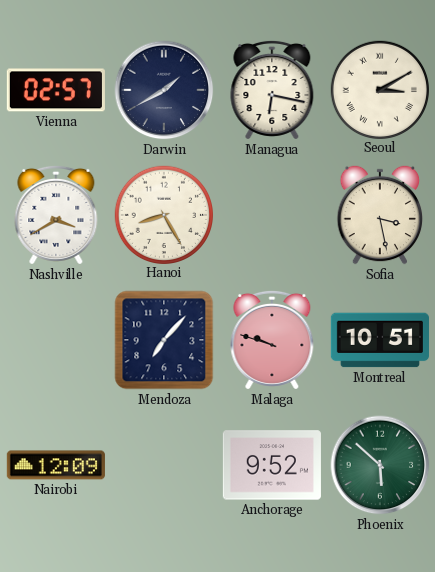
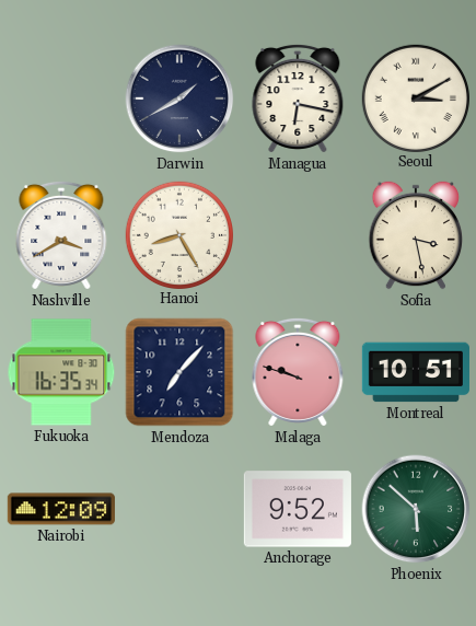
Vienna: 02:57 -> none (56, 90)
Fukuoka: none -> 16:35 (61, 372)
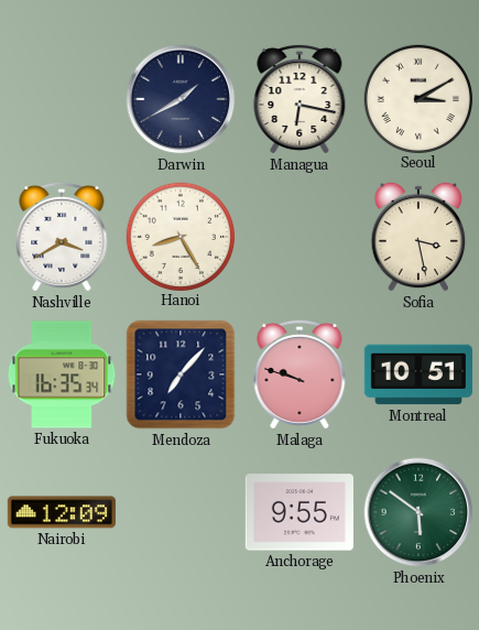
Anchorage: 9:52 -> 9:55 (300, 512)
Phoenix: 5:52 -> 5:51 (418, 512)
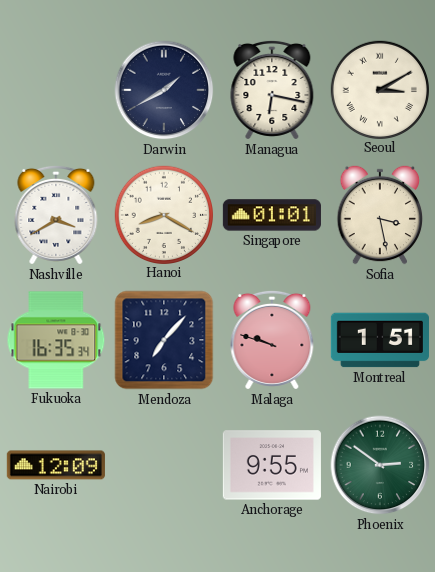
Hanoi: 8:25 -> 8:20 (163, 214)
Singapore: none -> 01:01 (272, 215)
Montreal: 10:51 -> 1:51 (380, 340)
Phoenix: 5:51 -> 2:51 (380, 465)
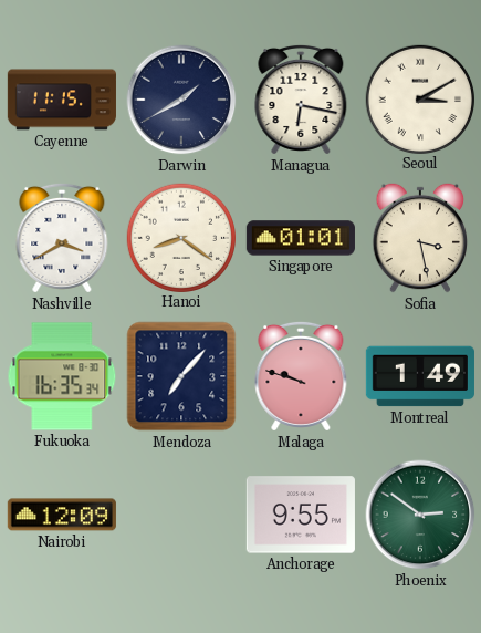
Cayenne: none -> 11:15 (62, 100)
Hanoi: 8:20 -> 8:21 (180, 237)
Montreal: 1:51 -> 1:49 (420, 376)
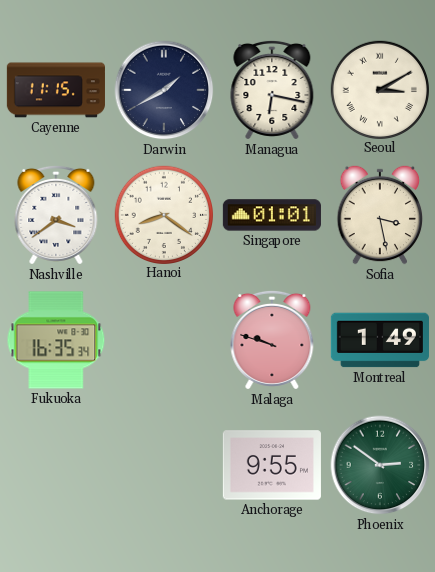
Nashville: 3:40 -> 3:39 (56, 215)
Mendoza: 7:07 -> none (181, 376)
Nairobi: 12:09 -> none (62, 515)
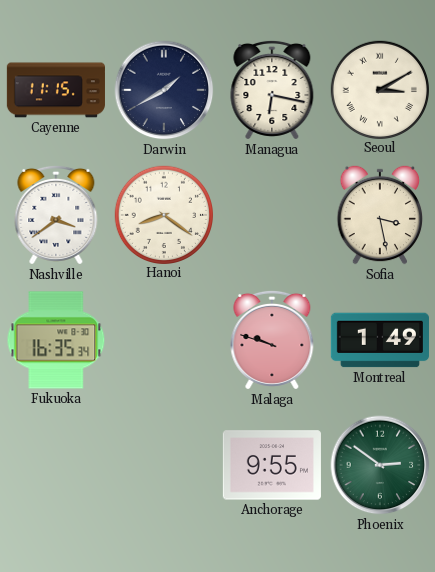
Singapore: 01:01 -> none (272, 215)
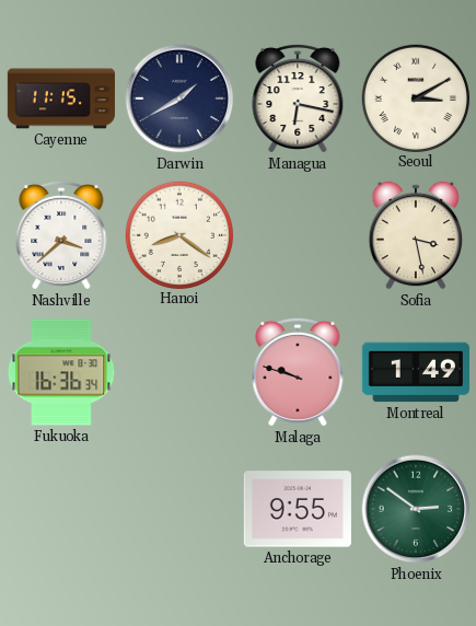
Nashville: 3:39 -> 3:38 (61, 235)
Fukuoka: 16:35 -> 16:36 (61, 372)
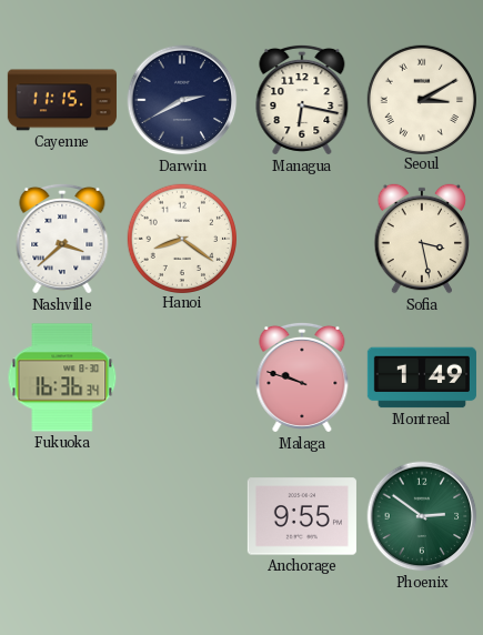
Darwin: 1:40 -> 2:40 (182, 100)
